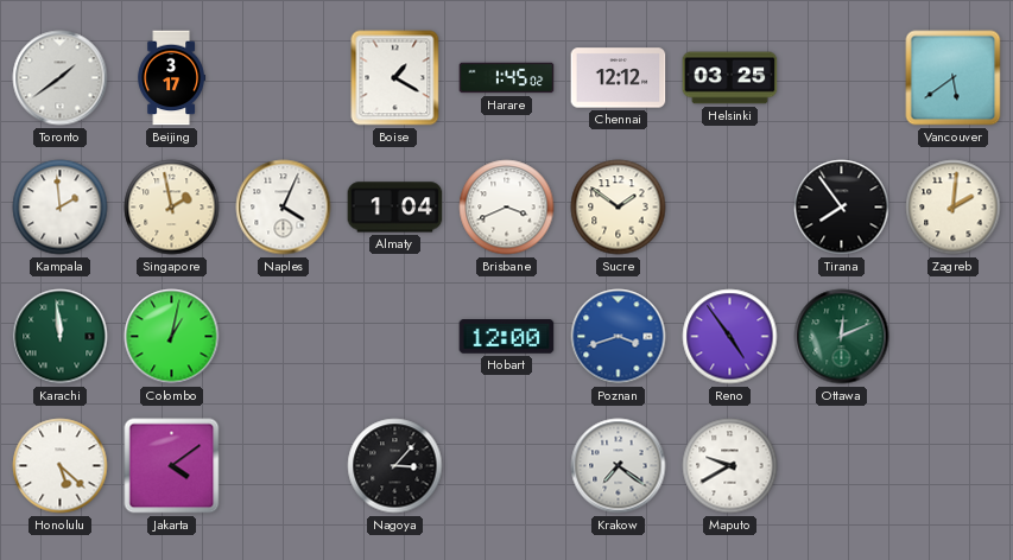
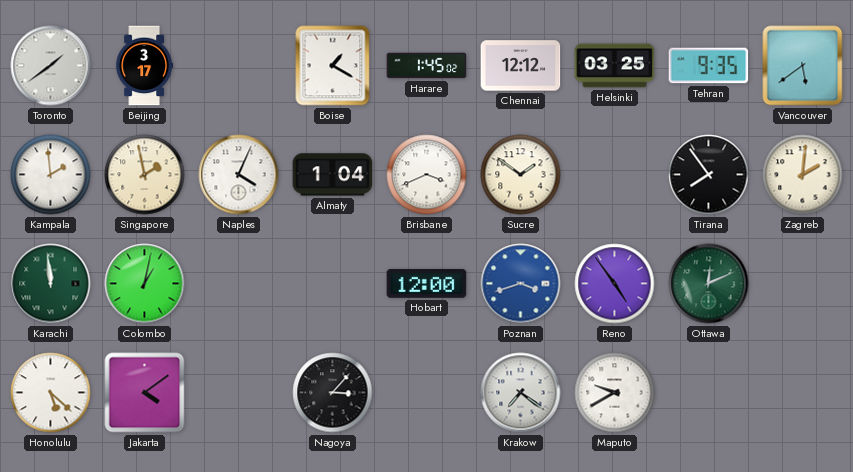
Tehran: none -> 9:35 (709, 66)
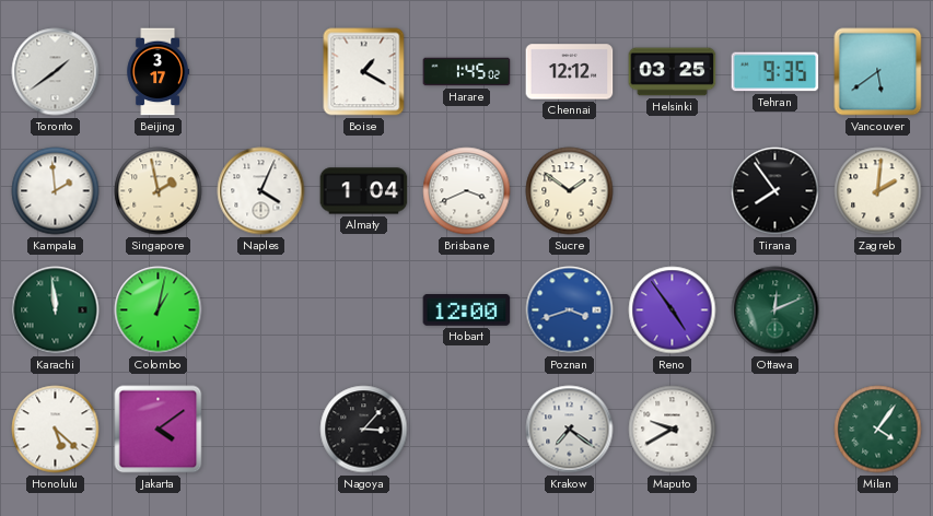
Milan: none -> 4:06 (878, 430)
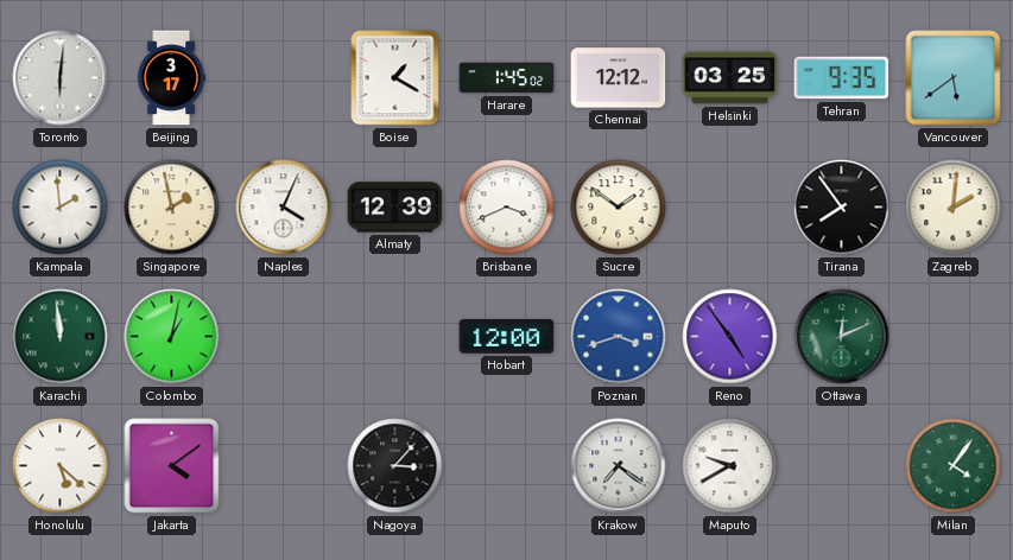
Toronto: 1:39 -> 6:01 (61, 78)
Almaty: 1:04 -> 12:39 (395, 208)
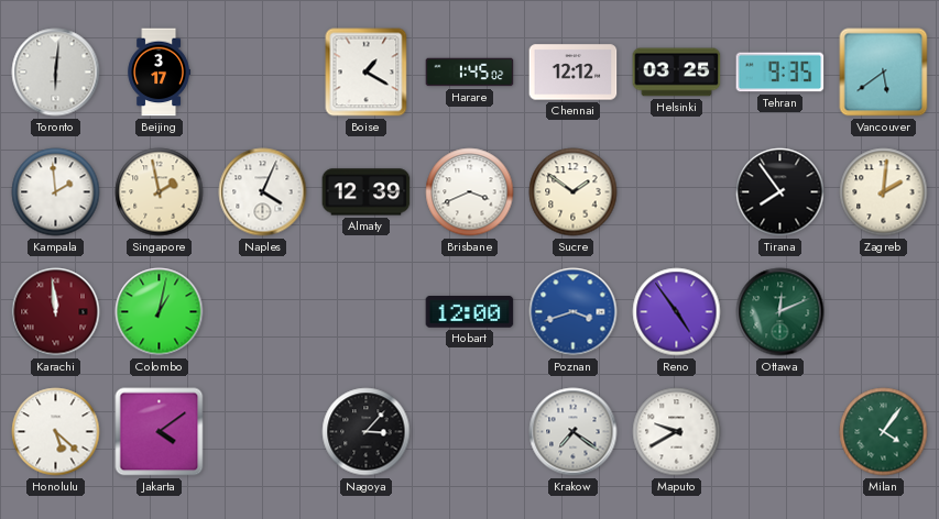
Karachi dial: green -> burgundy (56, 312)
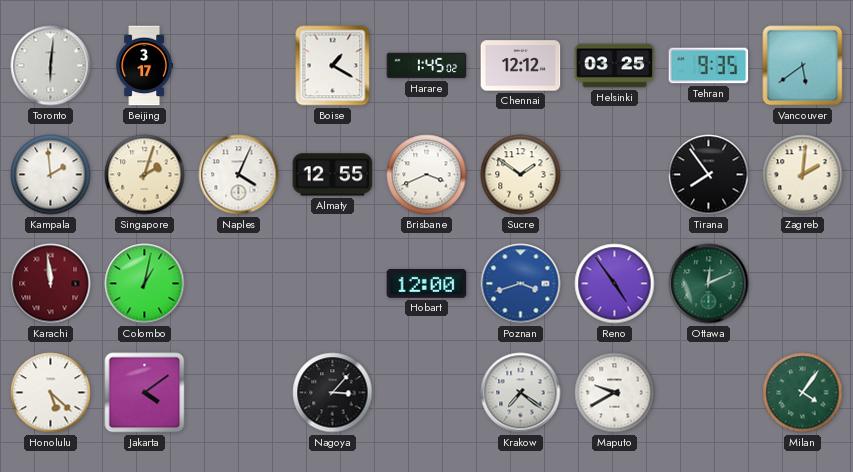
Singapore: 1:58 -> 2:03 (145, 175)
Almaty: 12:39 -> 12:55 (333, 175)
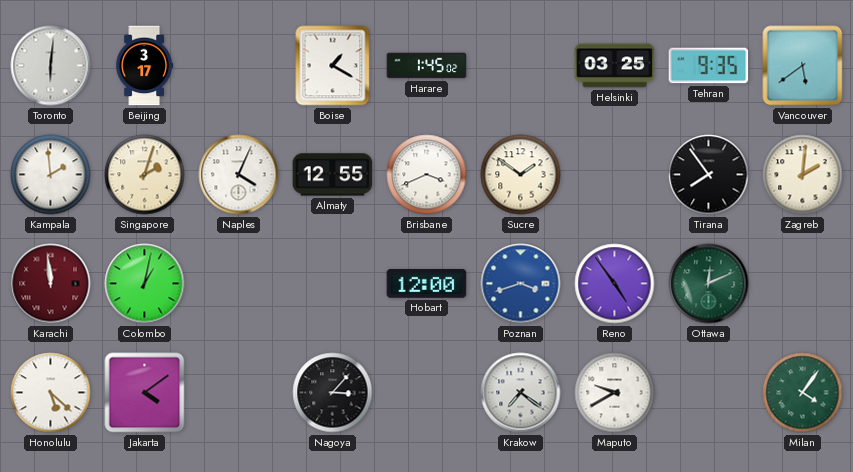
Chennai: 12:12 -> none (521, 66)
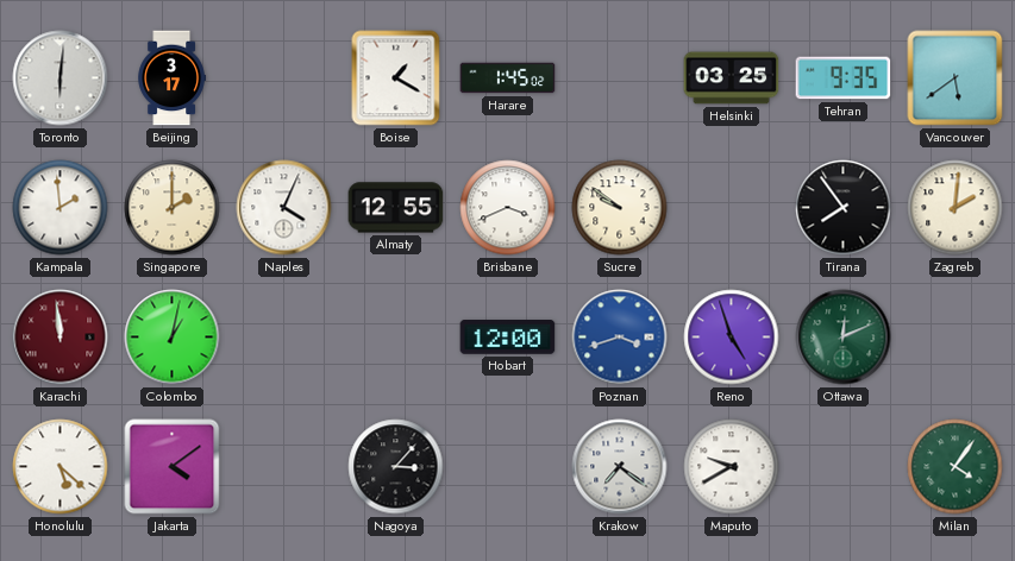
Singapore: 2:03 -> 2:00 (173, 208)
Sucre: 1:51 -> 9:51 (620, 208)
Reno: 4:54 -> 4:57 (732, 338)
